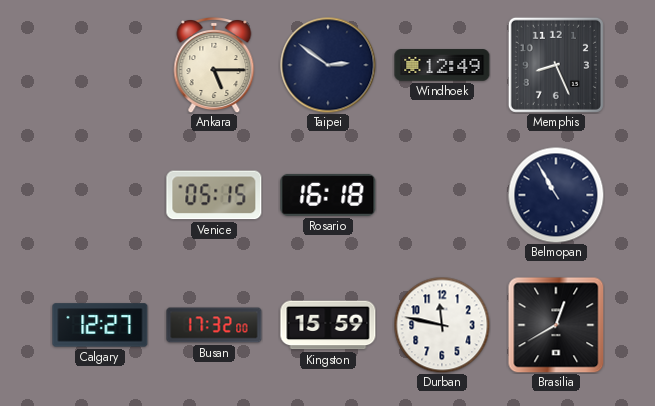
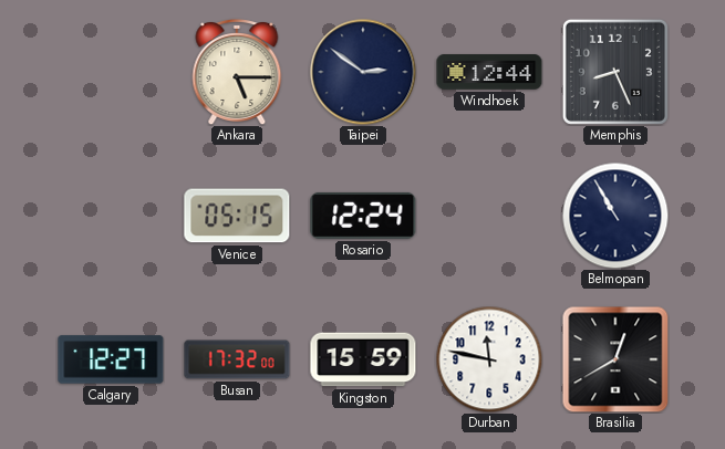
Windhoek: 12:49 -> 12:44 (489, 72)
Rosario: 16:18 -> 12:24 (363, 216)
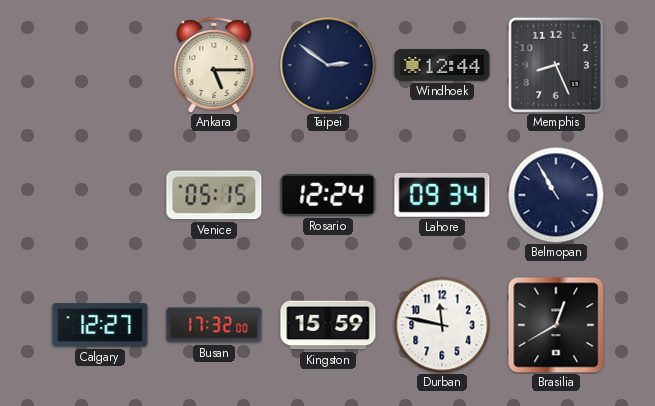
Lahore: none -> 09:34 (442, 195)
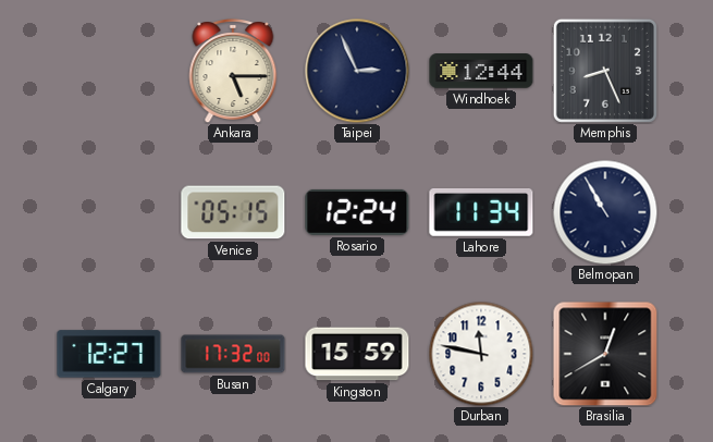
Taipei: 2:51 -> 2:56 (357, 71)
Lahore: 09:34 -> 11:34 (481, 212)
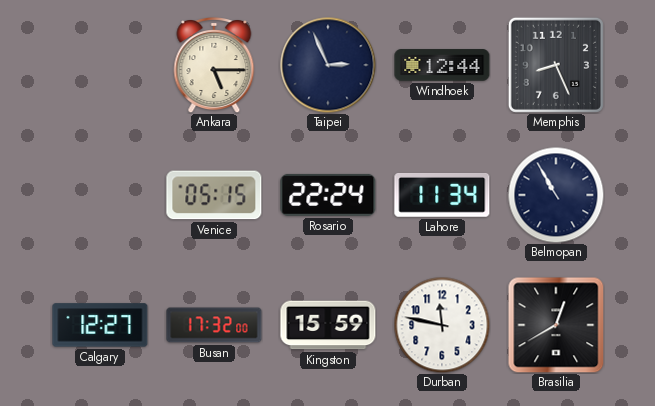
Rosario: 12:24 -> 22:24 (328, 195)
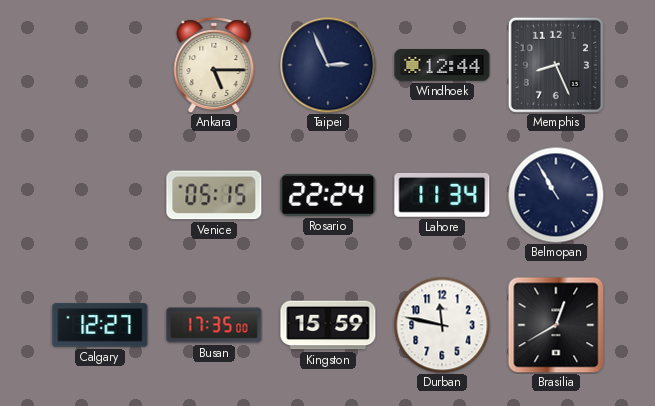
Busan: 17:32 -> 17:35 (214, 325)
